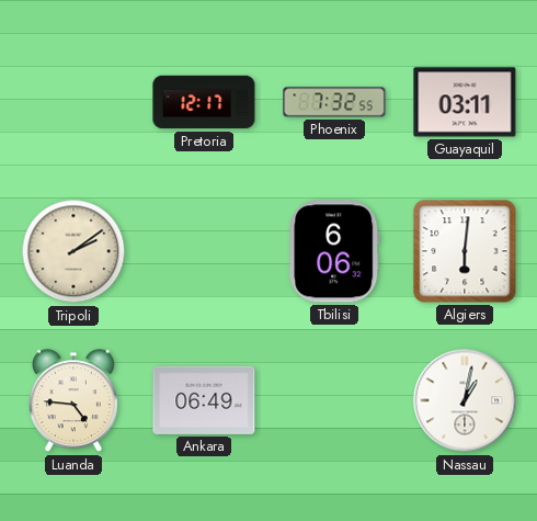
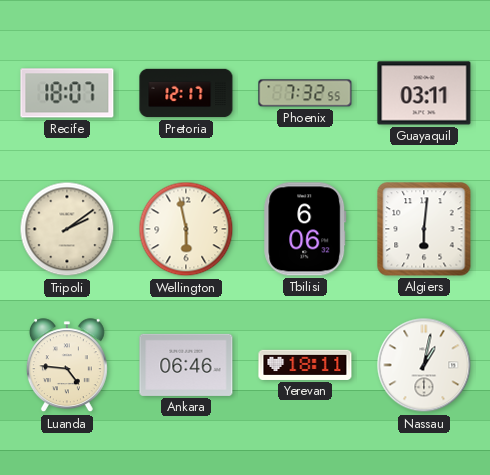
Recife: none -> 18:07 (67, 93)
Wellington: none -> 5:58 (186, 229)
Ankara: 06:49 -> 06:46 (186, 365)
Yerevan: none -> 18:11 (305, 365)
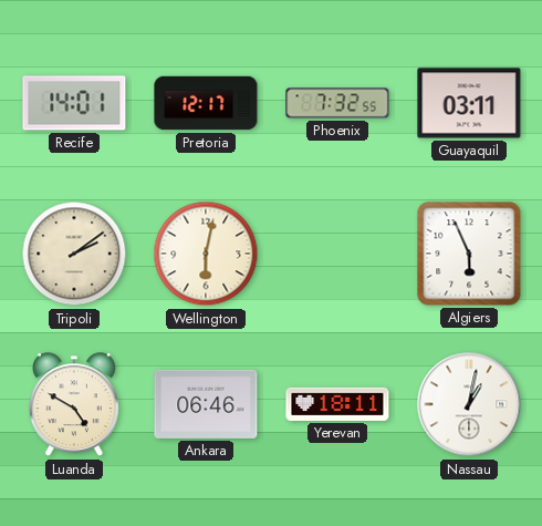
Recife: 18:07 -> 14:01 (74, 103)
Wellington: 5:58 -> 6:02 (206, 254)
Tbilisi: 6:06 -> none (305, 229)
Algiers: 6:01 -> 5:56 (469, 254)
Luanda: 4:46 -> 4:50 (74, 405)
